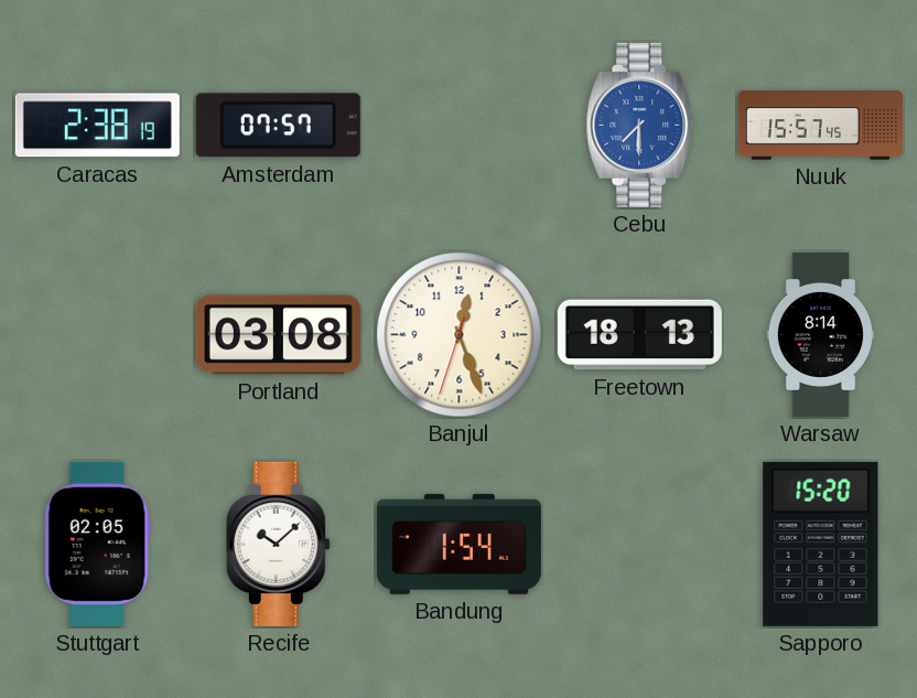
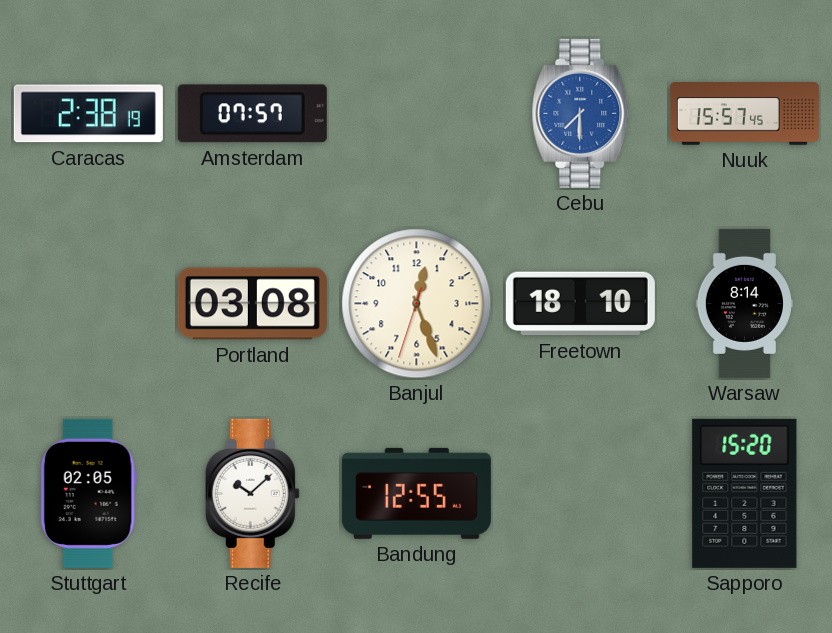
Freetown: 18:13 -> 18:10 (580, 304)
Bandung: 1:54 -> 12:55 (416, 493)
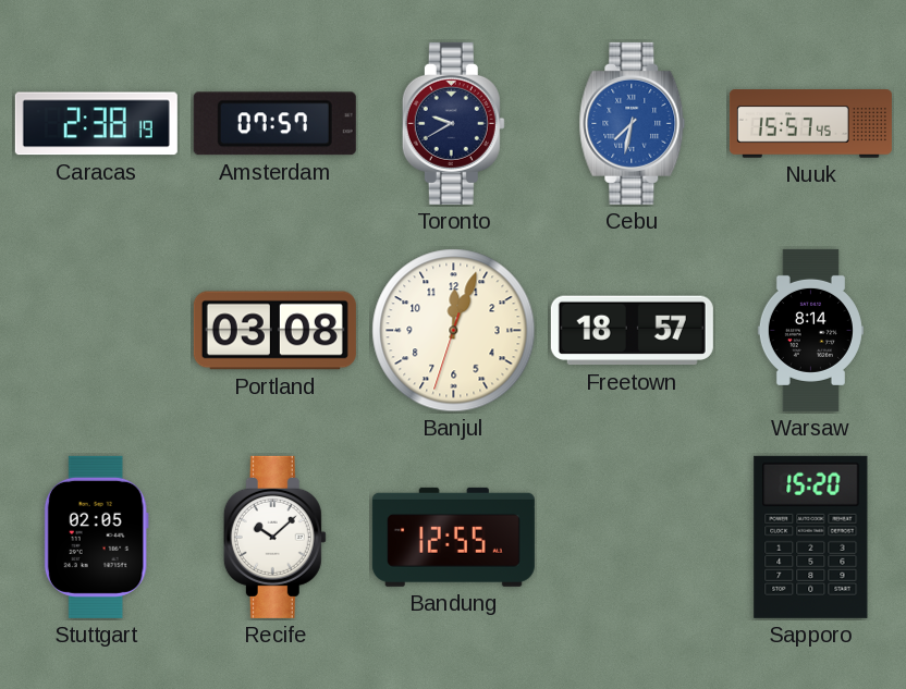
Toronto: none -> 9:40 (453, 123)
Cebu: 7:30 -> 7:32 (633, 123)
Banjul: 12:26 -> 12:03 (454, 331)
Freetown: 18:10 -> 18:57 (632, 331)
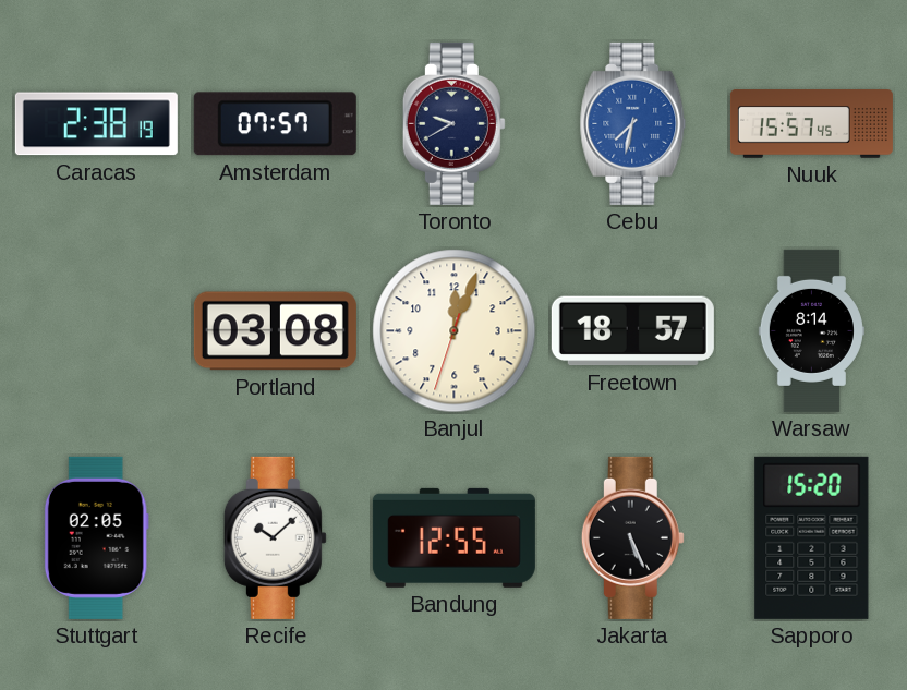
Jakarta: none -> 5:26 (632, 537)
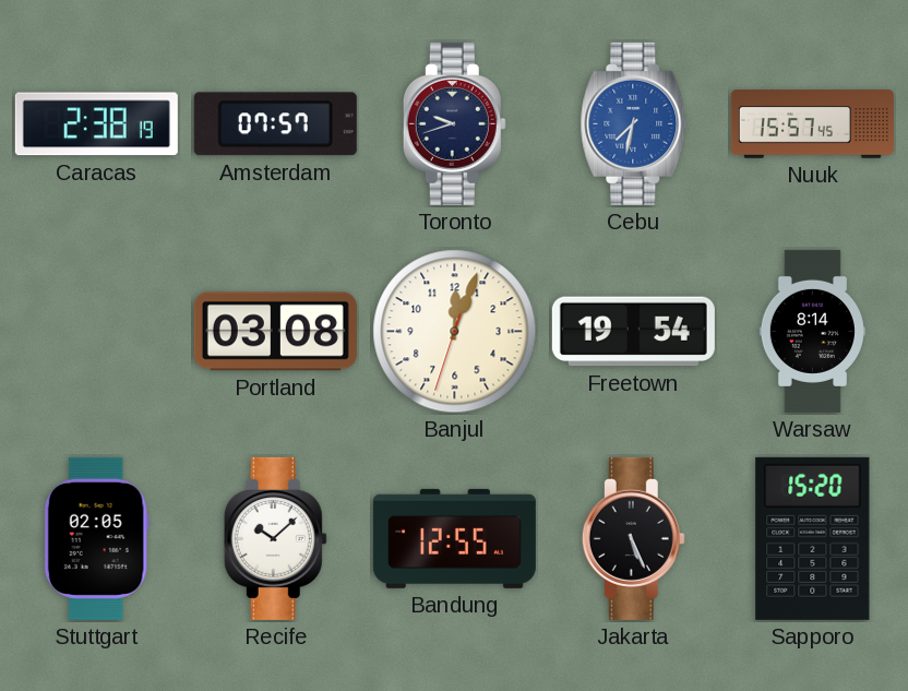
Toronto: 9:40 -> 9:42 (454, 123)
Freetown: 18:57 -> 19:54 (633, 332)
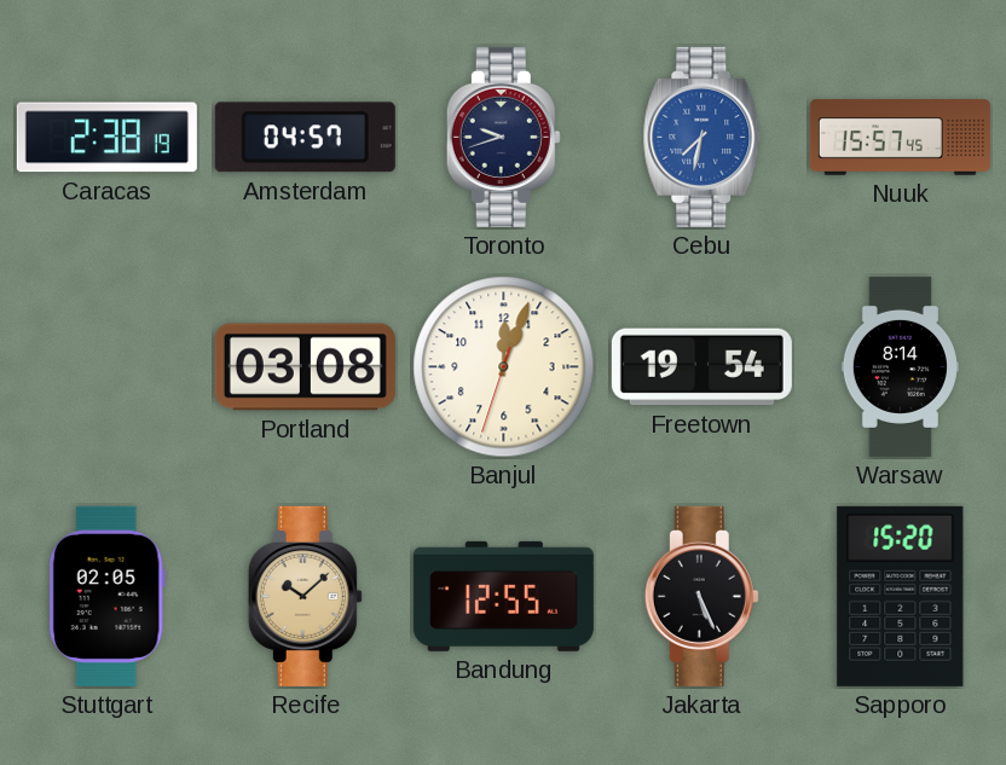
Amsterdam: 07:57 -> 04:57 (305, 138)
Recife dial: white -> champagne (305, 596)
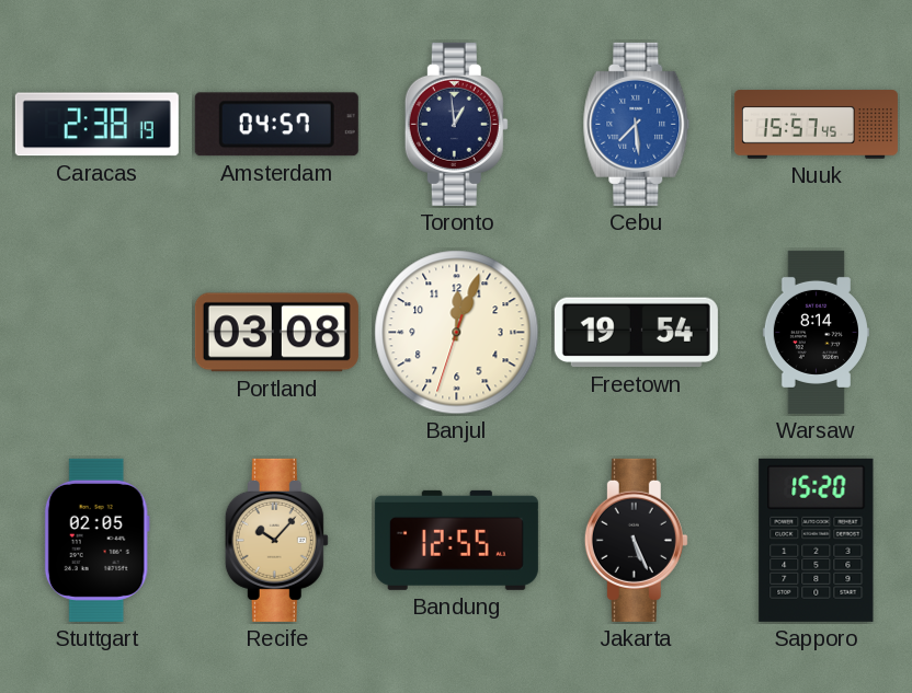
Toronto: 9:42 -> 12:59 (456, 124)
Cebu: 7:32 -> 7:29 (637, 124)
Recife: 10:08 -> 10:07 (276, 540)
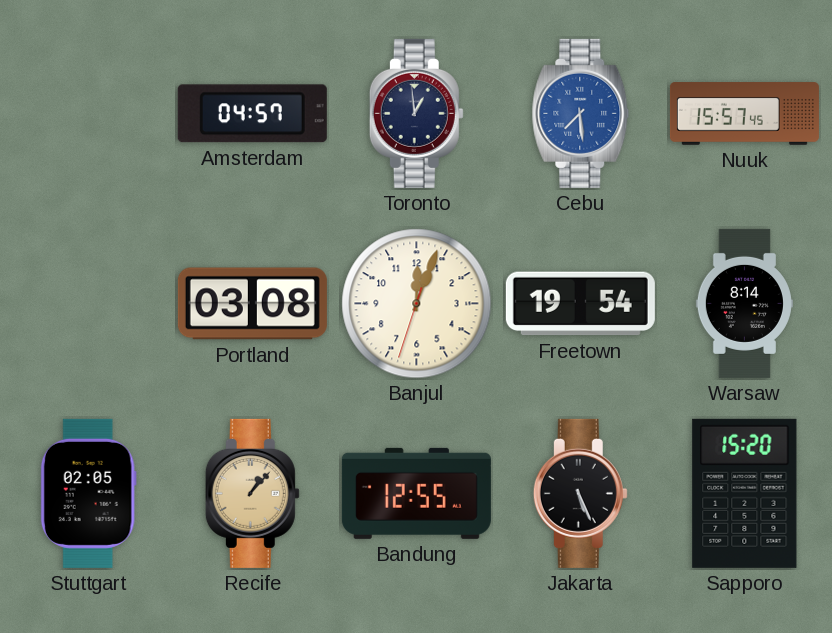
Caracas: 2:38 -> none (96, 125)
Recife: 10:07 -> 1:07 (252, 493)
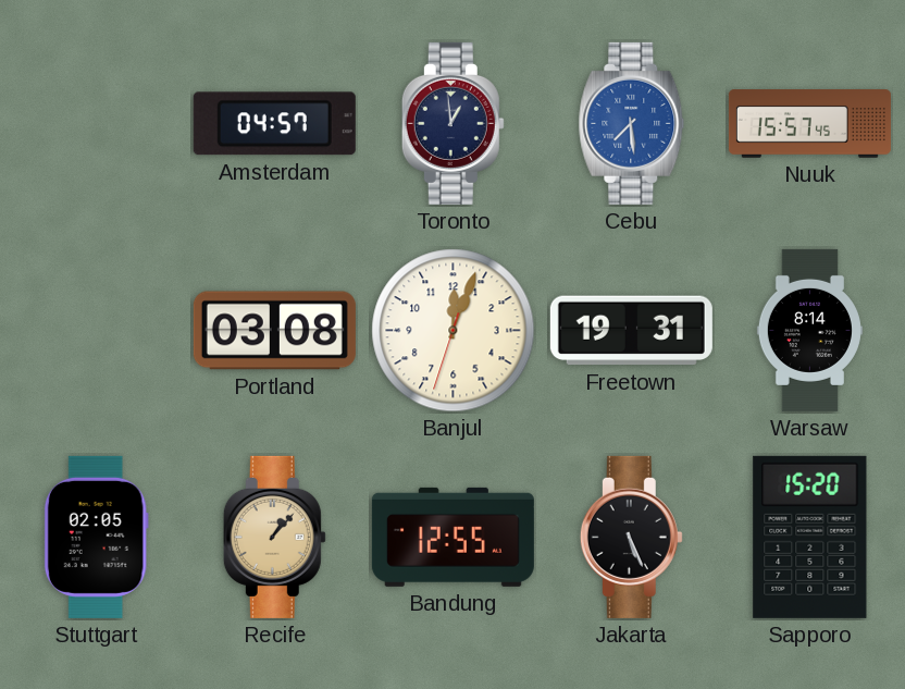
Freetown: 19:54 -> 19:31 (631, 331)
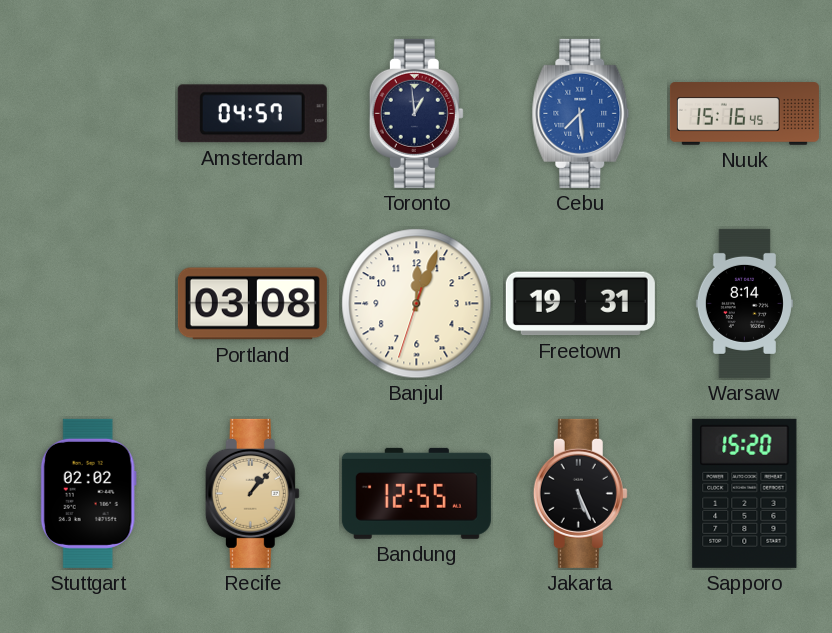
Nuuk: 15:57 -> 15:16 (744, 114)
Stuttgart: 02:05 -> 02:02 (88, 493)
